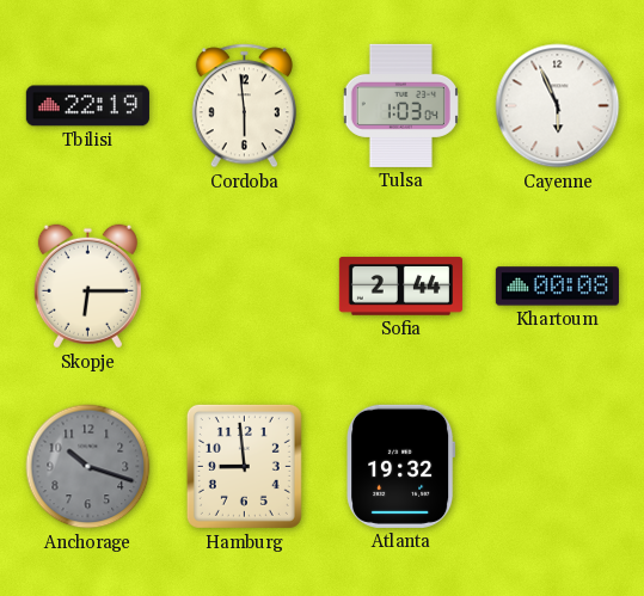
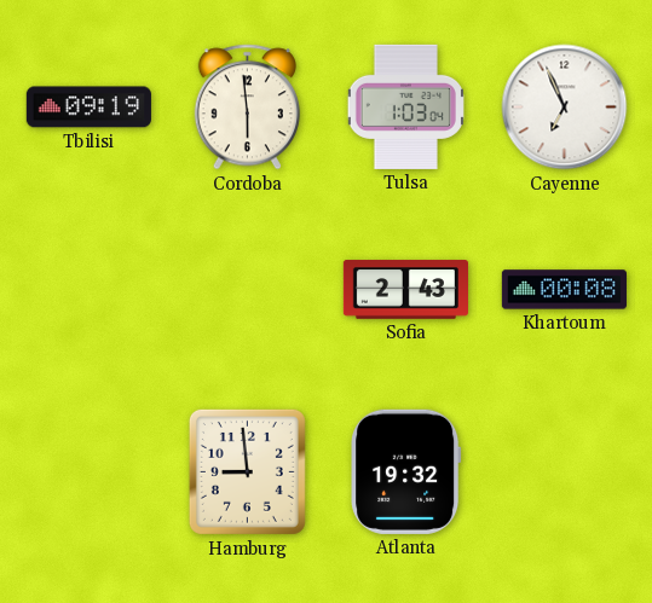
Tbilisi: 22:19 -> 09:19 (88, 108)
Cayenne: 5:56 -> 6:56 (565, 108)
Skopje: 6:15 -> none (87, 287)
Sofia: 2:44 -> 2:43 (405, 290)
Anchorage: 10:18 -> none (88, 467)
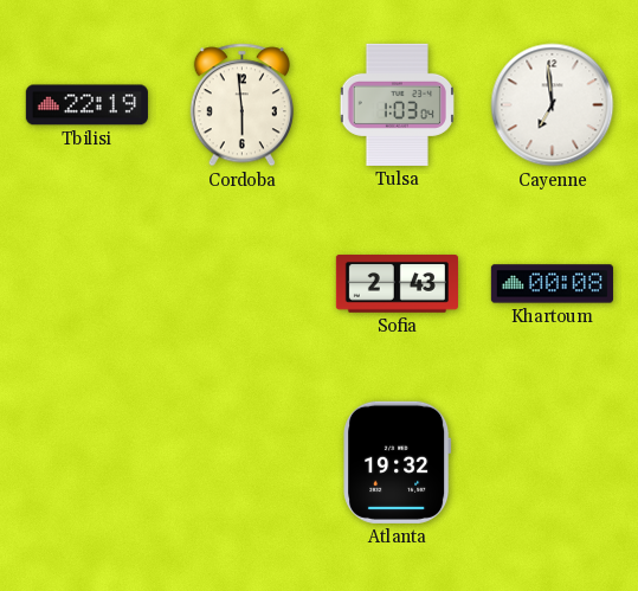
Tbilisi: 09:19 -> 22:19 (86, 105)
Cayenne: 6:56 -> 6:59 (553, 105)
Hamburg: 8:59 -> none (247, 471)
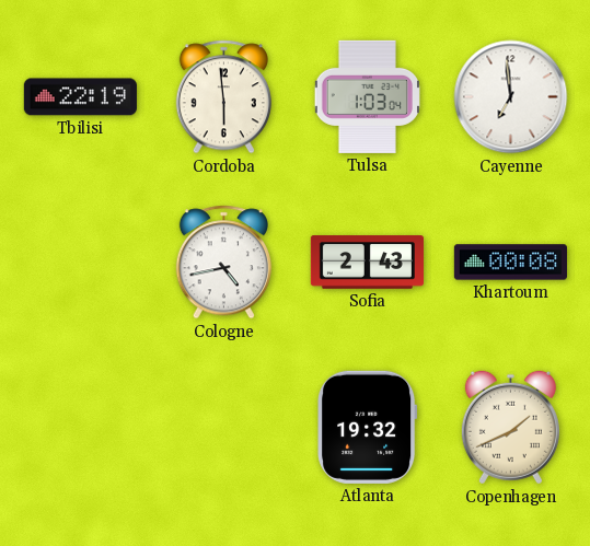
Cologne: none -> 4:43 (223, 263)
Copenhagen: none -> 1:41 (510, 428)
